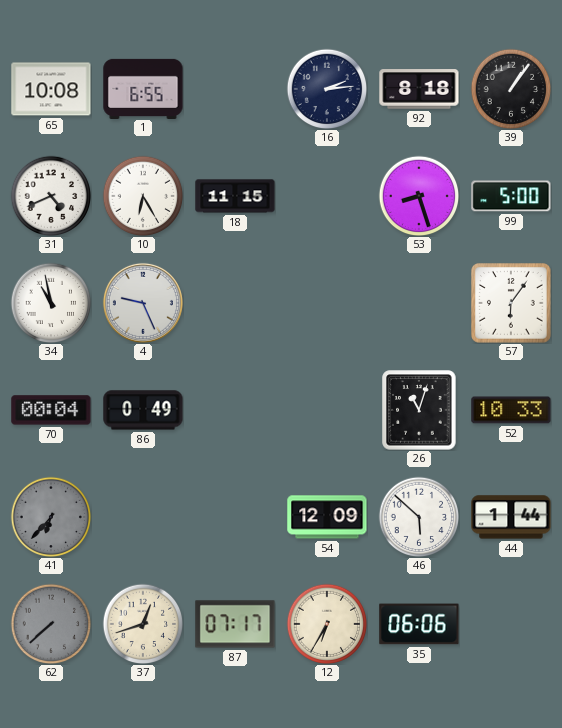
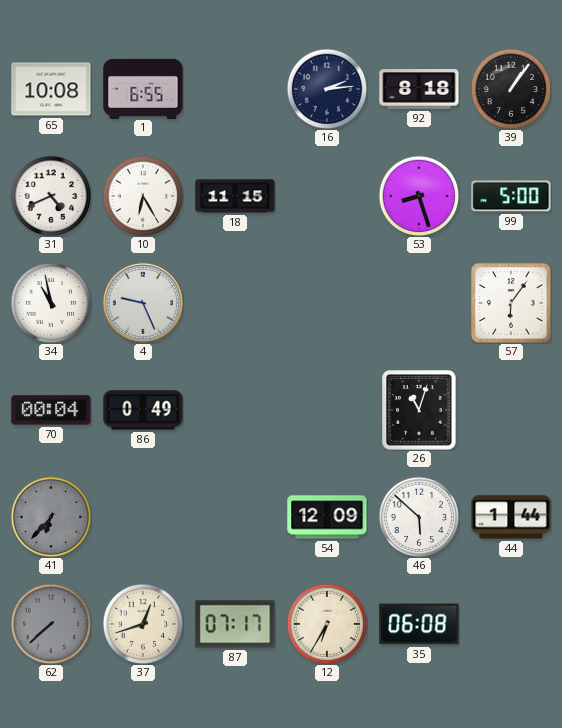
52: 10:33 -> none (511, 410)
35: 06:06 -> 06:08 (419, 624)
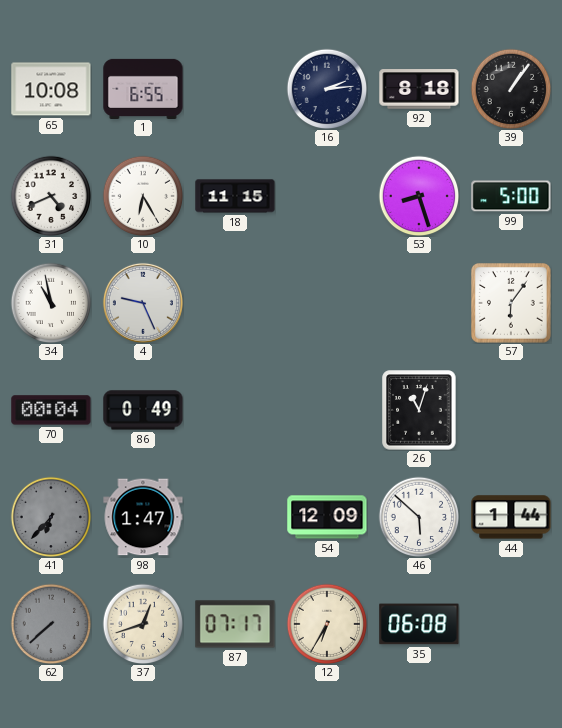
98: none -> 1:47 (143, 517)
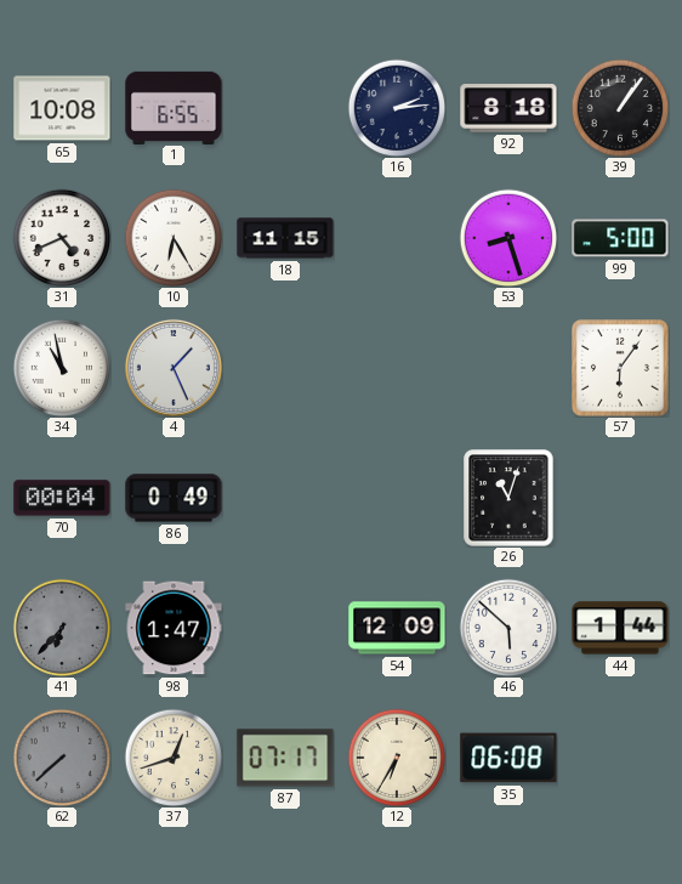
4: 9:26 -> 1:26 (174, 368)
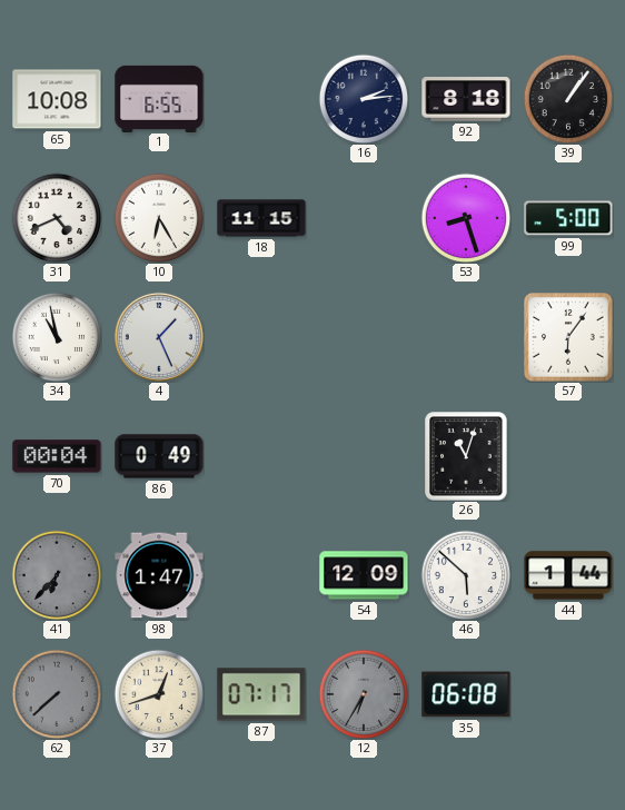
12 dial: cream -> grey (364, 694)
